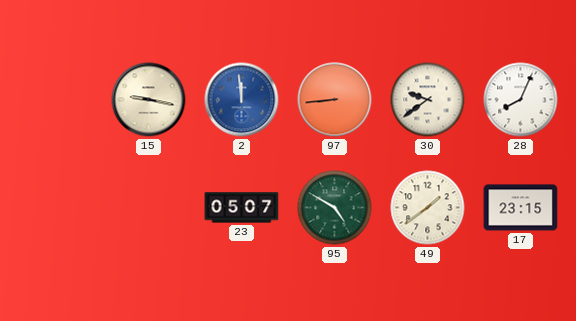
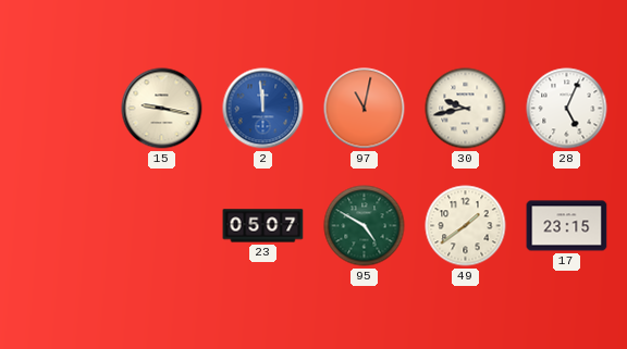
97: 8:44 -> 11:02 (365, 109)
30: 9:39 -> 9:43 (466, 109)
28: 8:04 -> 5:04 (567, 109)
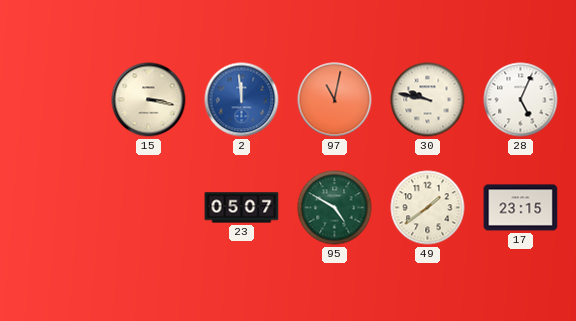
15: 9:17 -> 3:17 (149, 100)
30: 9:43 -> 9:47 (428, 100)
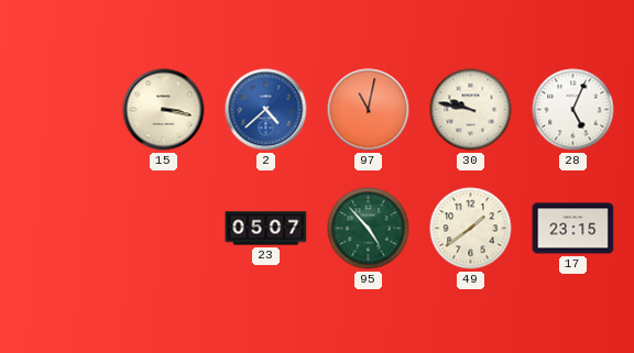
2: 11:59 -> 4:38 (266, 110)
95: 4:50 -> 4:53 (369, 229)
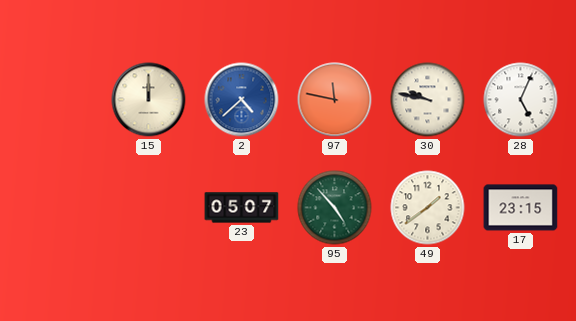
15: 3:17 -> 12:00 (149, 100)
97: 11:02 -> 11:47 (335, 100)
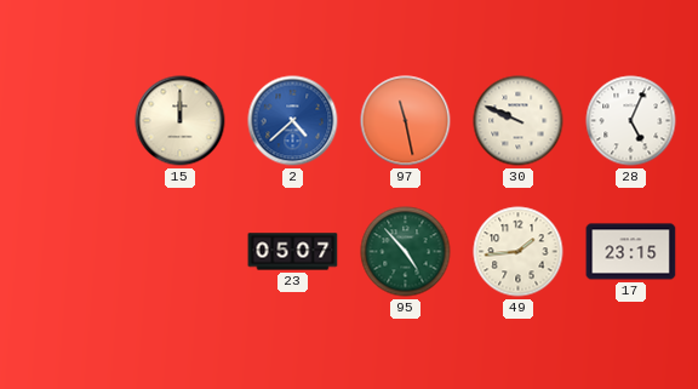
97: 11:47 -> 11:28 (406, 121)
30: 9:47 -> 9:49 (519, 121)
49: 1:39 -> 1:44 (519, 252)
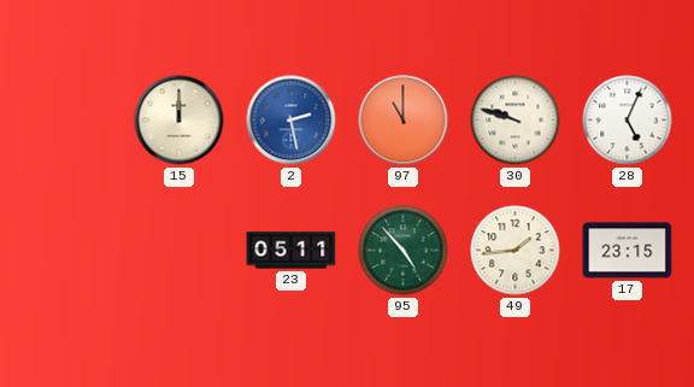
2: 4:38 -> 2:28 (292, 121)
97: 11:28 -> 11:00 (404, 121)
30: 9:49 -> 9:48 (516, 121)
23: 05:07 -> 05:11 (292, 251)
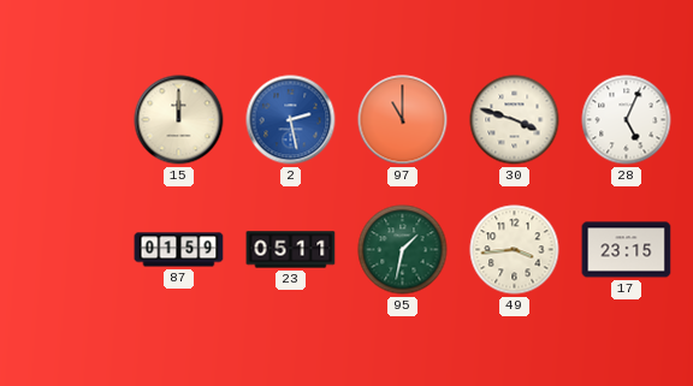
30: 9:48 -> 3:48 (515, 120)
87: none -> 01:59 (179, 250)
95: 4:53 -> 1:32 (403, 250)
49: 1:44 -> 3:44 (515, 250)
